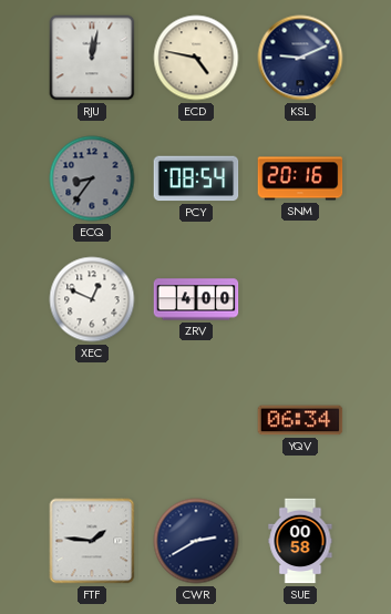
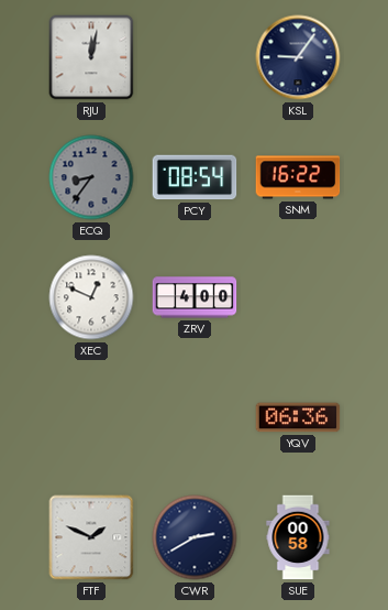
ECD: 4:47 -> none (196, 58)
KSL: 9:11 -> 9:06 (298, 57)
SNM: 20:16 -> 16:22 (298, 177)
YQV: 06:34 -> 06:36 (298, 417)
FTF: 1:46 -> 1:49 (91, 537)
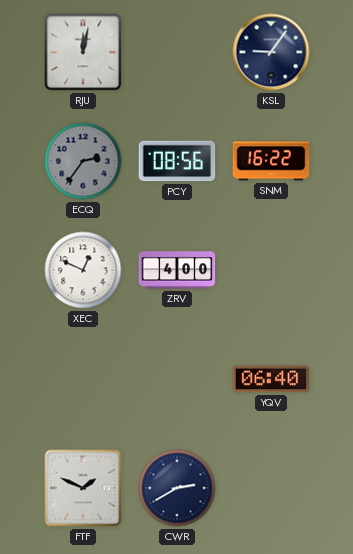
ECQ: 8:36 -> 2:36 (83, 161)
PCY: 08:54 -> 08:56 (177, 161)
YQV: 06:36 -> 06:40 (271, 379)
SUE: 00:58 -> none (298, 537)
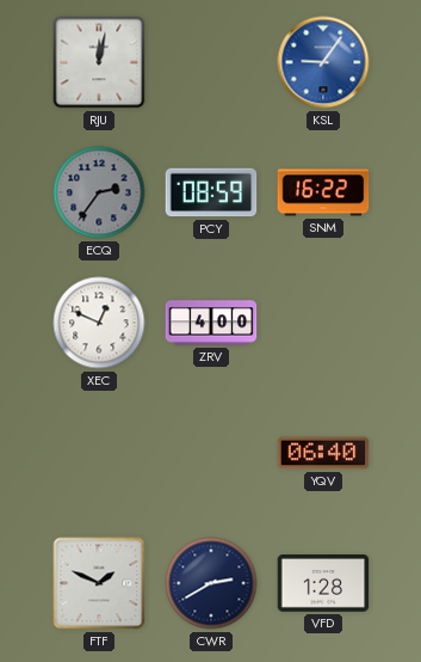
KSL dial: navy -> blue (323, 62)
PCY: 08:56 -> 08:59 (211, 192)
VFD: none -> 1:28 (323, 584)
